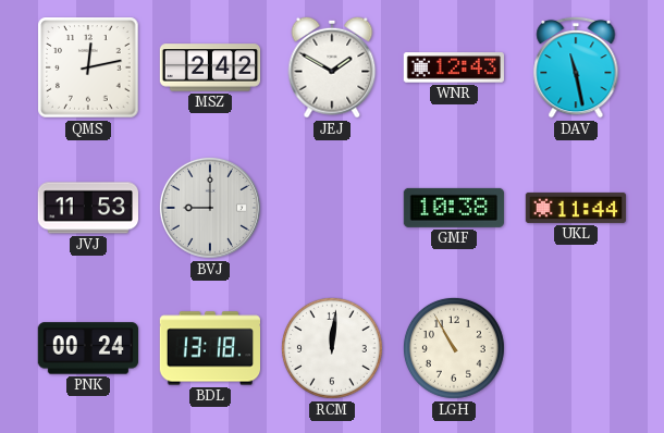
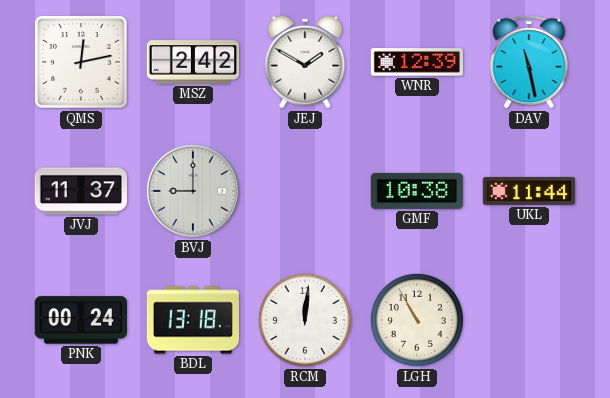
WNR: 12:43 -> 12:39 (416, 62)
JVJ: 11:53 -> 11:37 (80, 191)
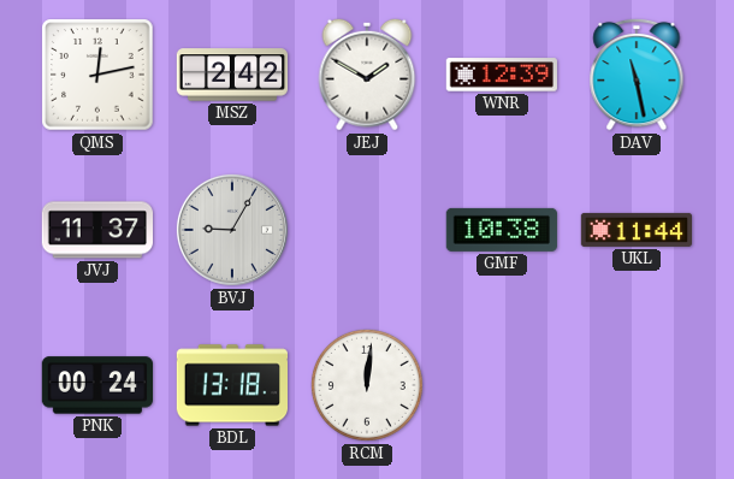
BVJ: 9:00 -> 9:05 (232, 230)
LGH: 10:55 -> none (417, 320)
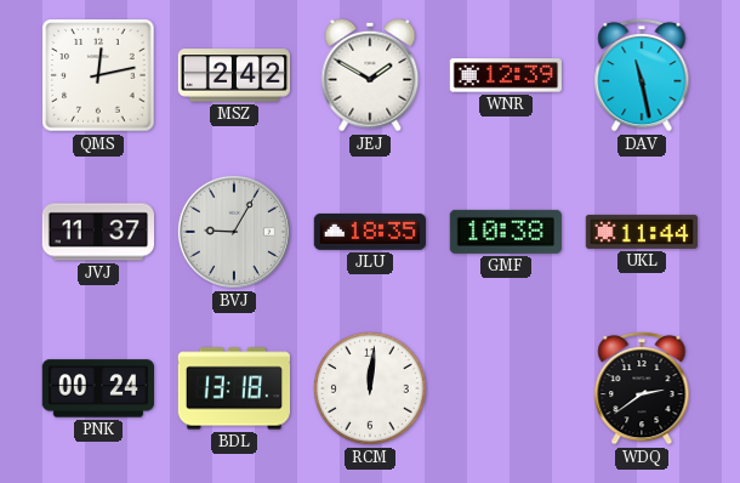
JLU: none -> 18:35 (369, 232)
WDQ: none -> 2:39 (642, 388)
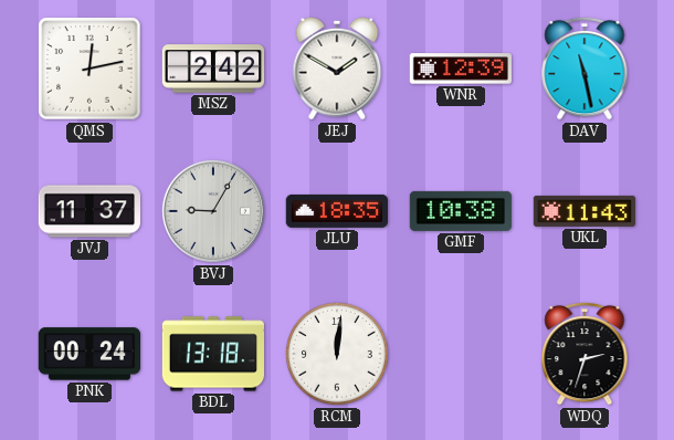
UKL: 11:44 -> 11:43 (583, 211)
WDQ: 2:39 -> 2:33 (585, 354)
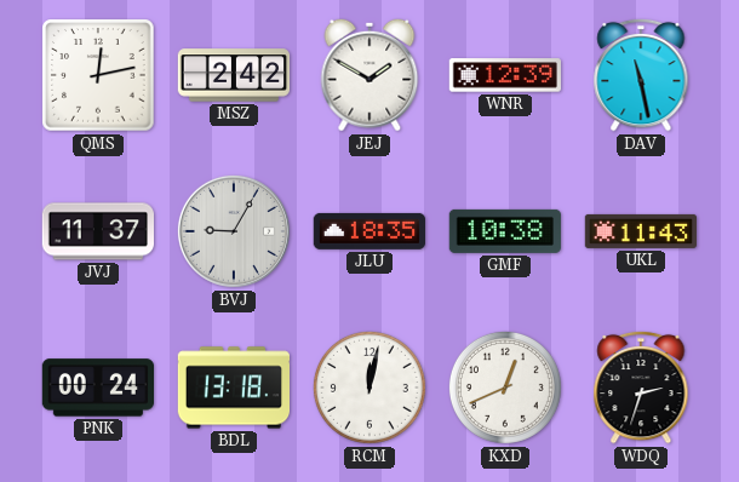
RCM: 12:01 -> 12:02 (369, 388)
KXD: none -> 12:41 (505, 388)
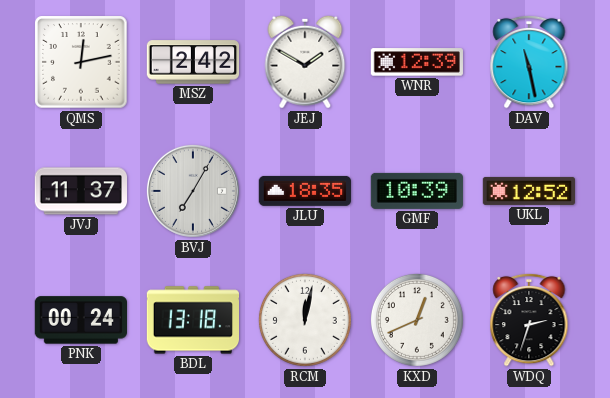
BVJ: 9:05 -> 7:05 (193, 191)
GMF: 10:38 -> 10:39 (417, 191)
UKL: 11:43 -> 12:52 (528, 191)
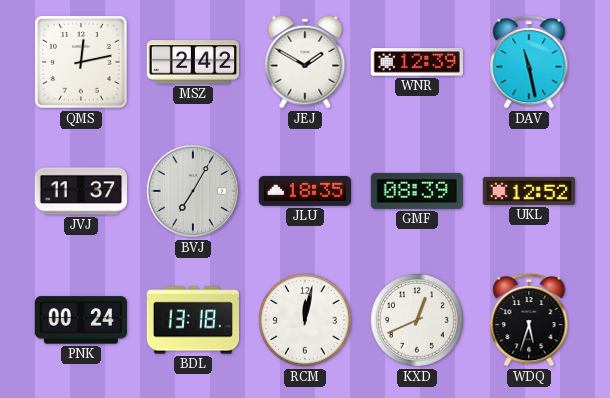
GMF: 10:39 -> 08:39 (417, 191)
WDQ: 2:33 -> 5:33 (529, 320)
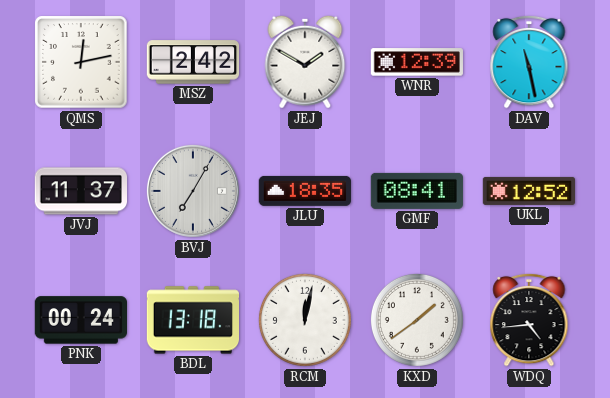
GMF: 08:39 -> 08:41 (417, 191)
KXD: 12:41 -> 1:39 (417, 320)
WDQ: 5:33 -> 4:44 (529, 320)
